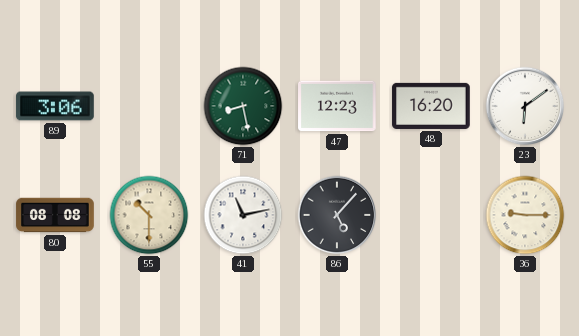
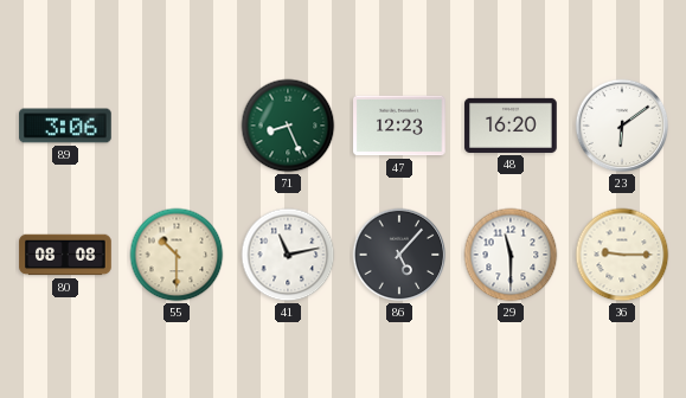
71: 8:28 -> 8:26 (288, 126)
29: none -> 11:30 (511, 255)
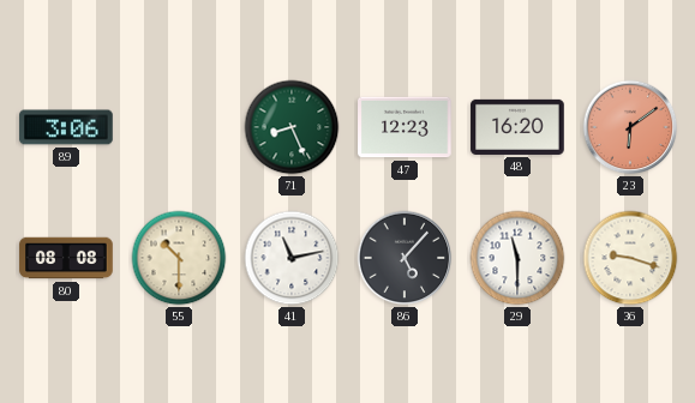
23 dial: white -> salmon (630, 127)
36: 9:15 -> 9:18 (630, 258)
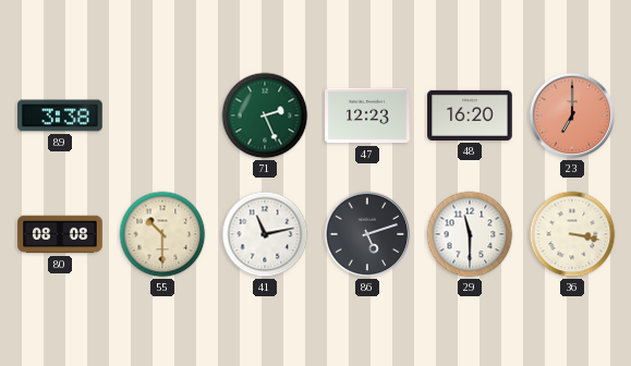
89: 3:06 -> 3:38 (60, 115)
71: 8:26 -> 2:26 (265, 115)
23: 6:09 -> 7:00 (572, 115)
86: 5:07 -> 5:12 (367, 234)
36: 9:18 -> 3:17 (572, 234)
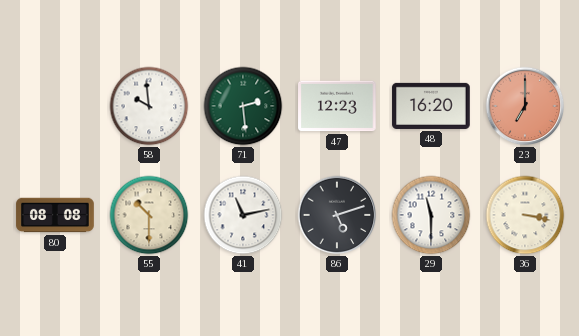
89: 3:38 -> none (60, 115)
58: none -> 9:59 (149, 106)
71: 2:26 -> 2:29 (243, 106)
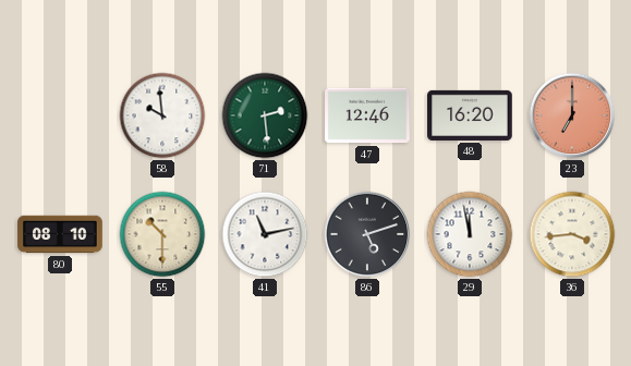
47: 12:23 -> 12:46 (367, 115)
80: 08:08 -> 08:10 (60, 234)
29: 11:30 -> 11:58 (470, 234)
36: 3:17 -> 3:44 (572, 234)
